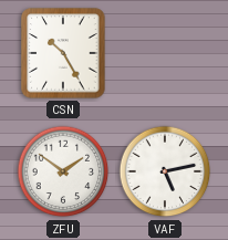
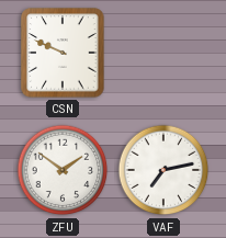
CSN: 10:25 -> 9:49 (63, 53)
VAF: 5:13 -> 7:13 (163, 170)
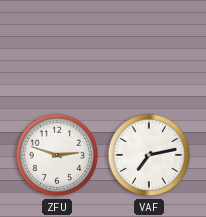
CSN: 9:49 -> none (63, 53)
ZFU: 1:51 -> 2:48 (57, 155)
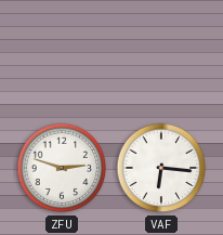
VAF: 7:13 -> 6:16 (161, 168)
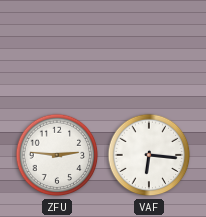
ZFU: 2:48 -> 2:46 (57, 155)
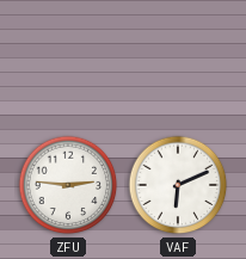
VAF: 6:16 -> 6:11 (178, 185)
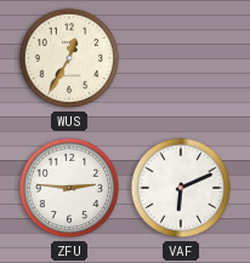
WUS: none -> 12:35 (69, 58)
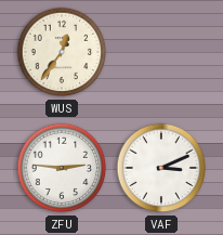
WUS: 12:35 -> 12:36 (62, 52)
VAF: 6:11 -> 3:11 (161, 168)
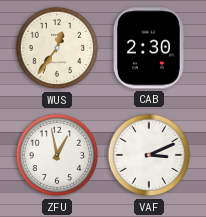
CAB: none -> 2:30 (150, 48)
ZFU: 2:46 -> 12:58 (57, 155)
